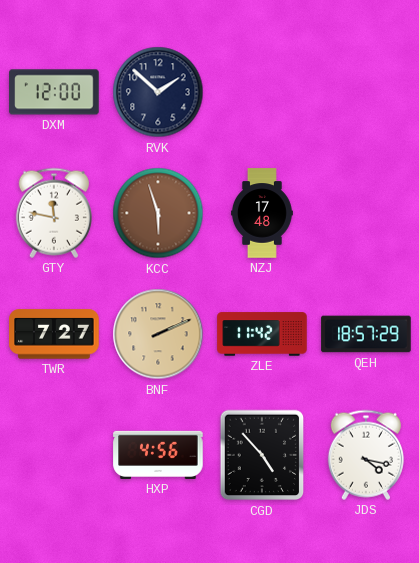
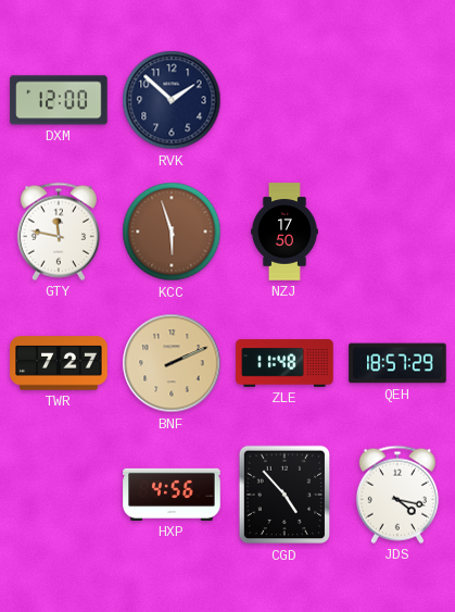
NZJ: 17:48 -> 17:50 (285, 232)
ZLE: 11:42 -> 11:48 (285, 363)
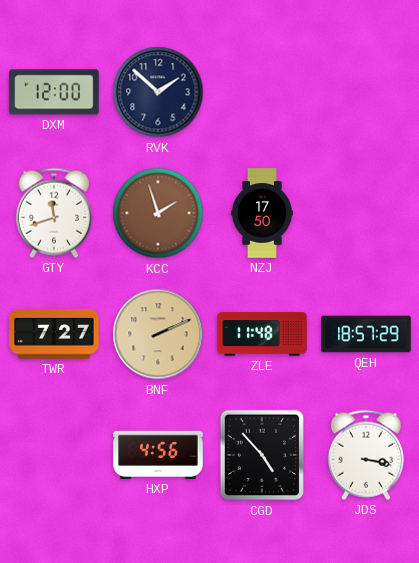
GTY: 11:47 -> 11:42 (54, 213)
KCC: 5:57 -> 1:57 (158, 213)
JDS: 4:17 -> 3:17 (366, 455)
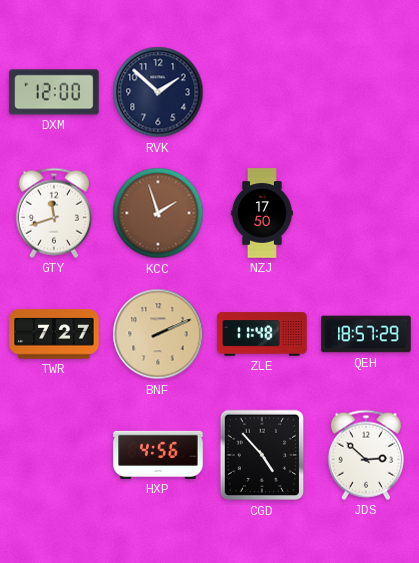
JDS: 3:17 -> 2:52 (366, 455)
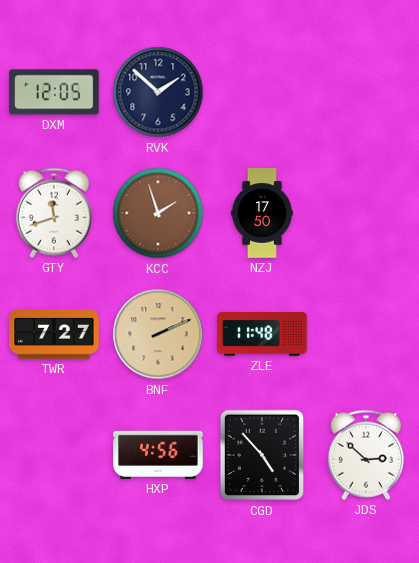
DXM: 12:00 -> 12:05 (54, 92)
QEH: 18:57 -> none (366, 334)
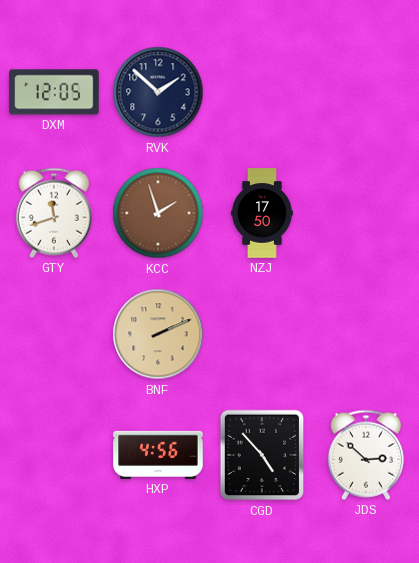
TWR: 7:27 -> none (54, 334)
ZLE: 11:48 -> none (262, 334)
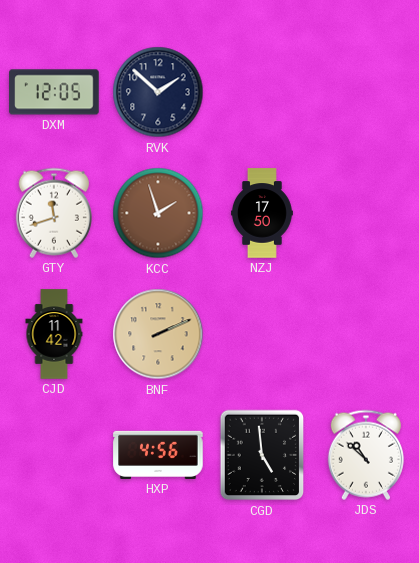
CJD: none -> 11:42 (54, 334)
CGD: 4:53 -> 4:59 (262, 455)
JDS: 2:52 -> 10:52 (366, 455)
